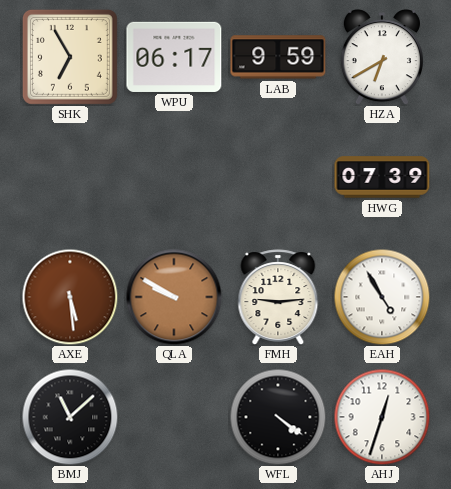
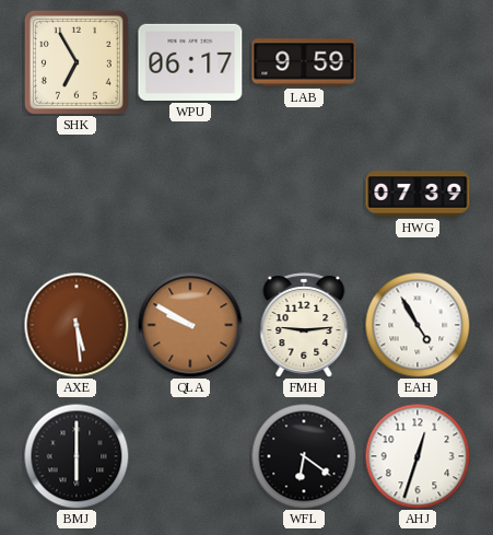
HZA: 6:40 -> none (382, 57)
BMJ: 11:08 -> 6:00 (77, 456)
WFL: 4:21 -> 6:21 (304, 456)
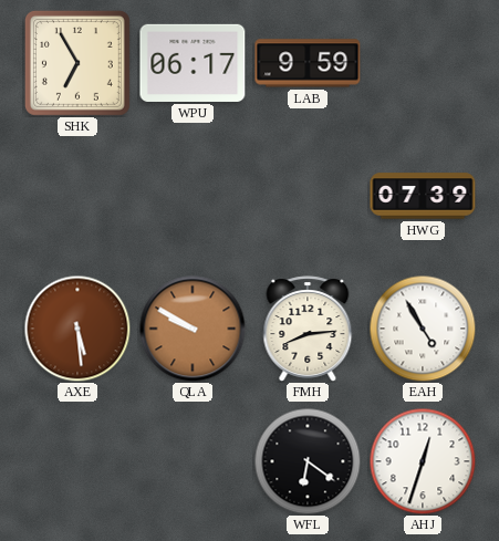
FMH: 9:14 -> 8:14 (308, 329)
BMJ: 6:00 -> none (77, 456)
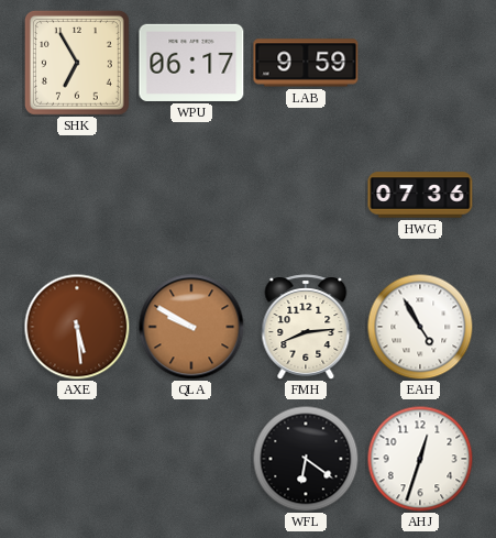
HWG: 07:39 -> 07:36 (420, 195)
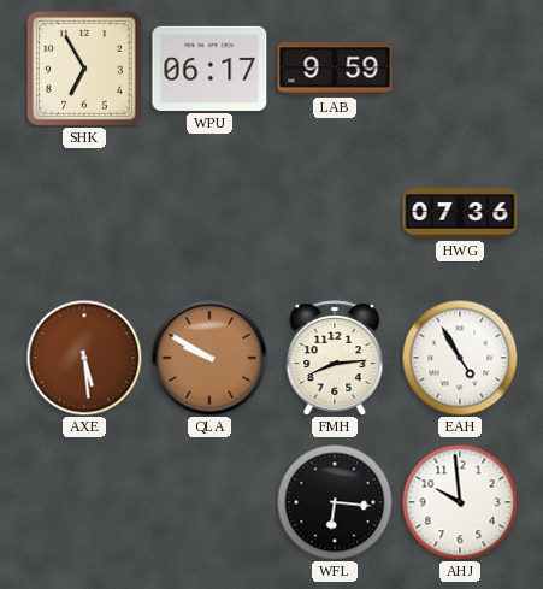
WFL: 6:21 -> 6:16 (335, 502)
AHJ: 12:33 -> 9:59 (460, 502)
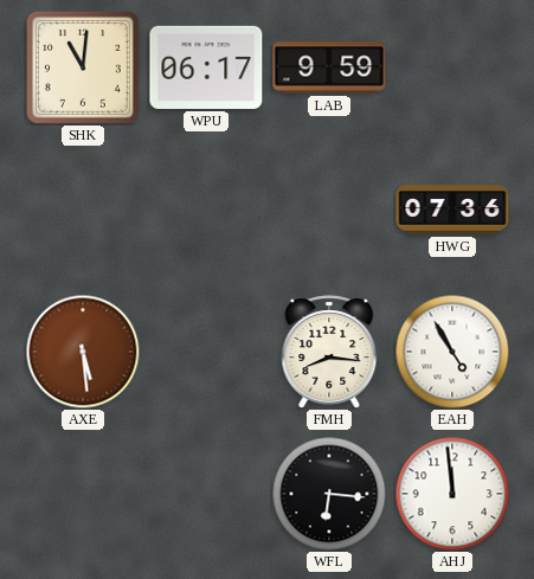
SHK: 6:55 -> 11:01 (83, 67)
QLA: 9:50 -> none (209, 358)
FMH: 8:14 -> 8:16 (329, 352)
AHJ: 9:59 -> 11:59 (452, 494)
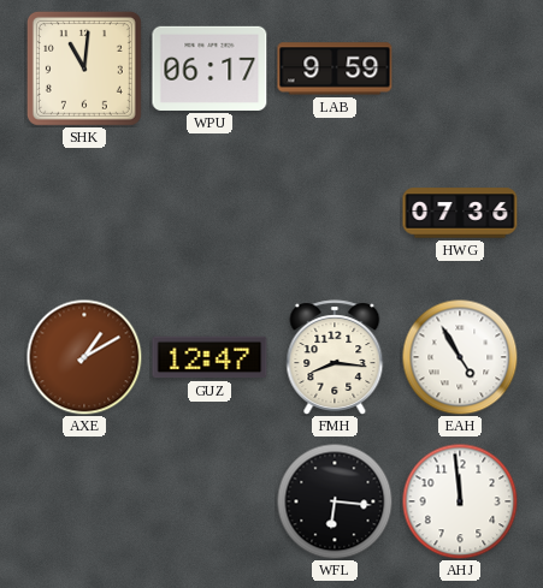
AXE: 5:29 -> 1:10 (84, 357)
GUZ: none -> 12:47 (209, 357)
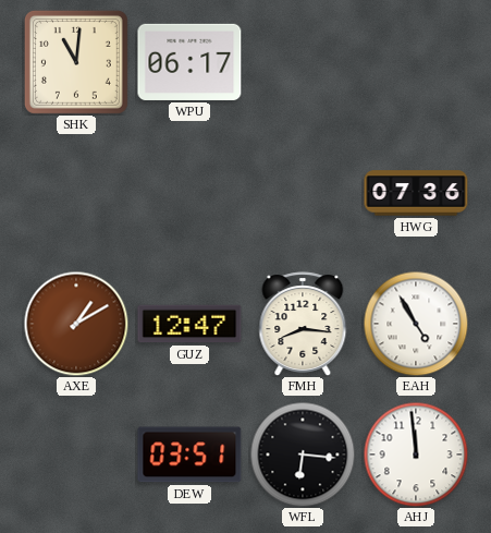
LAB: 9:59 -> none (335, 69)
DEW: none -> 03:51 (189, 455)
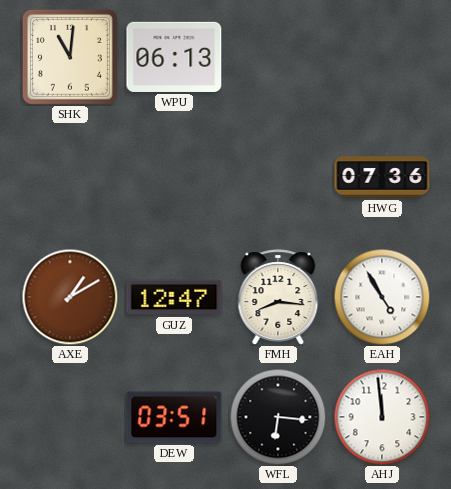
WPU: 06:17 -> 06:13 (174, 57)
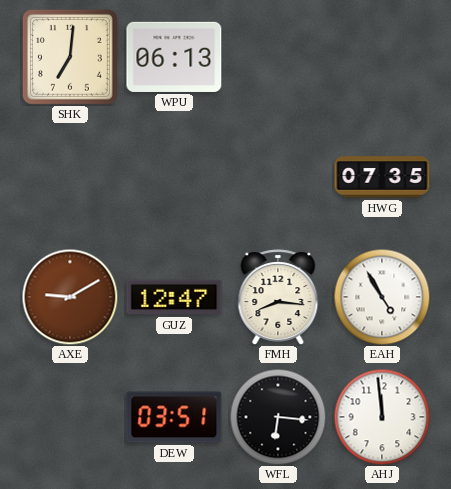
SHK: 11:01 -> 7:01 (70, 57)
HWG: 07:36 -> 07:35 (382, 177)
AXE: 1:10 -> 9:10 (70, 297)
